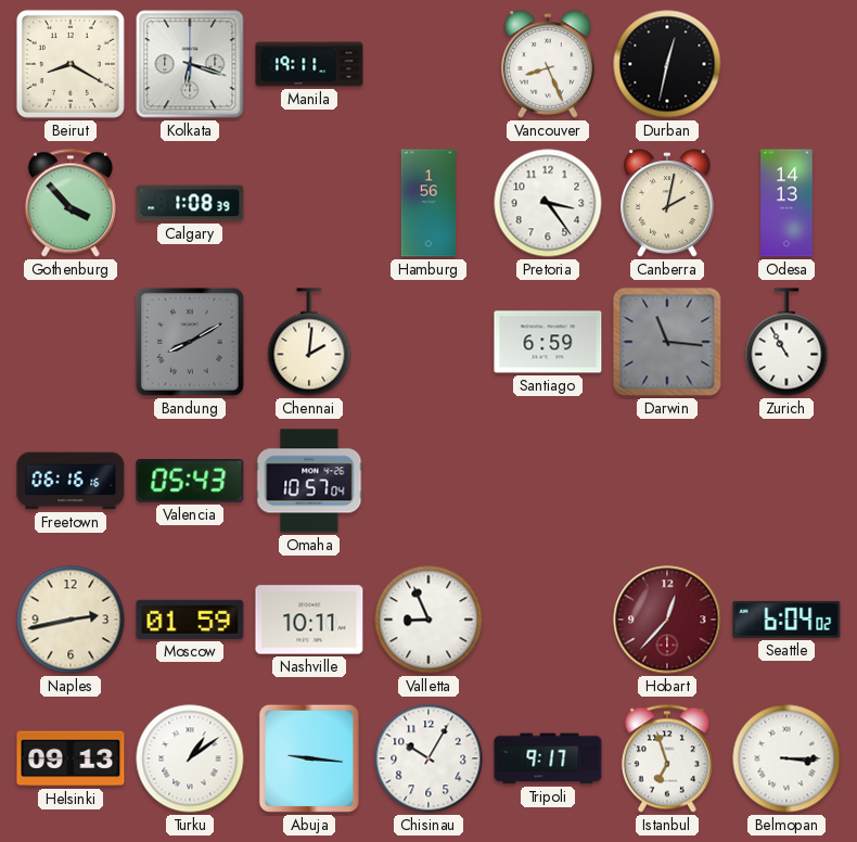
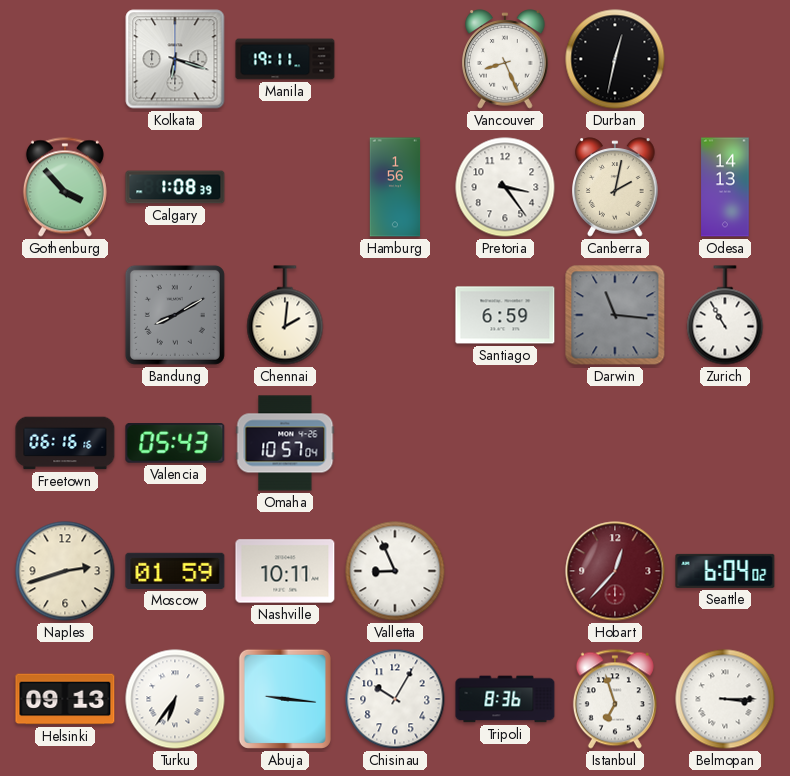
Beirut: 8:20 -> none (71, 64)
Naples: 2:43 -> 2:42 (65, 571)
Turku: 1:09 -> 6:36 (175, 699)
Tripoli: 9:17 -> 8:36 (505, 699)
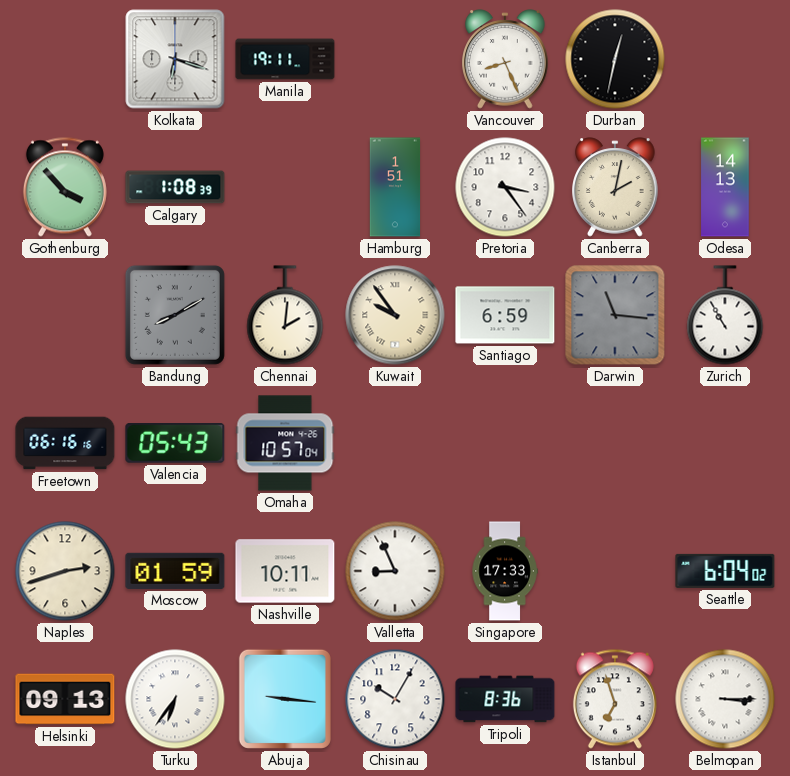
Hamburg: 1:56 -> 1:51 (395, 187)
Kuwait: none -> 9:54 (395, 315)
Singapore: none -> 17:33 (505, 571)
Hobart: 12:37 -> none (615, 571)
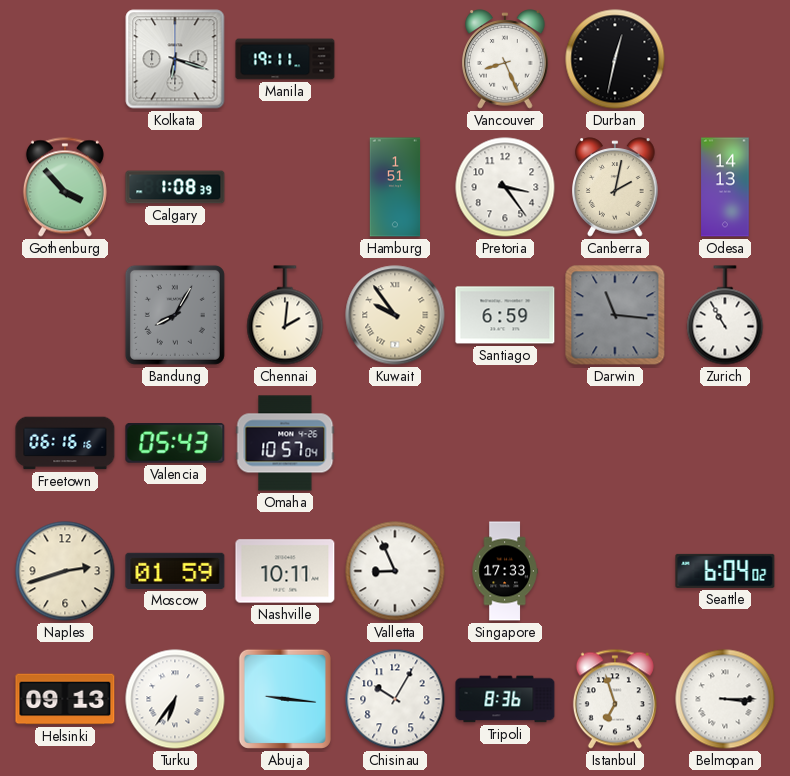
Bandung: 8:10 -> 8:05 (175, 315)
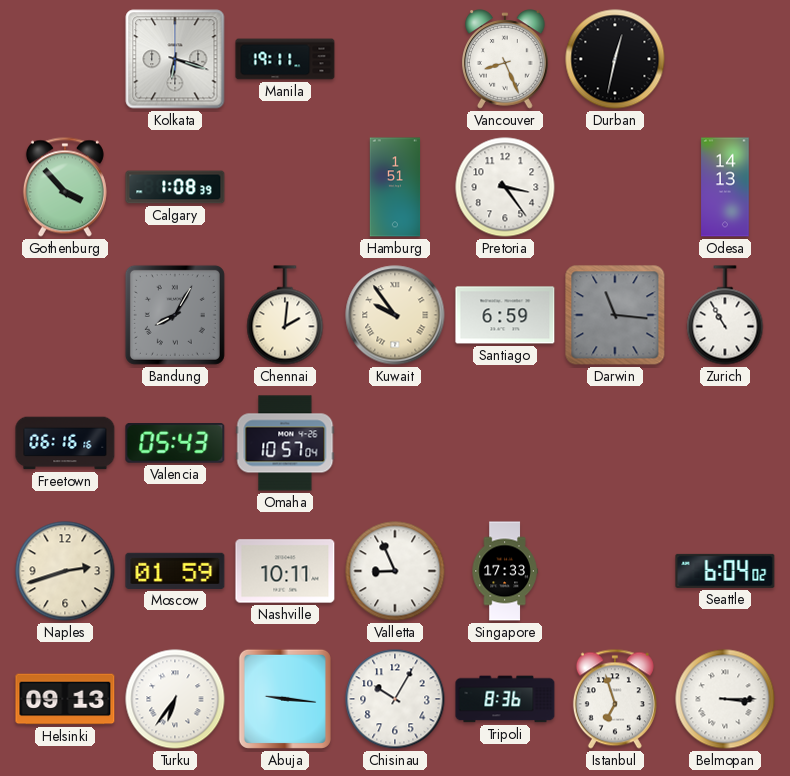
Canberra: 2:02 -> none (615, 187)
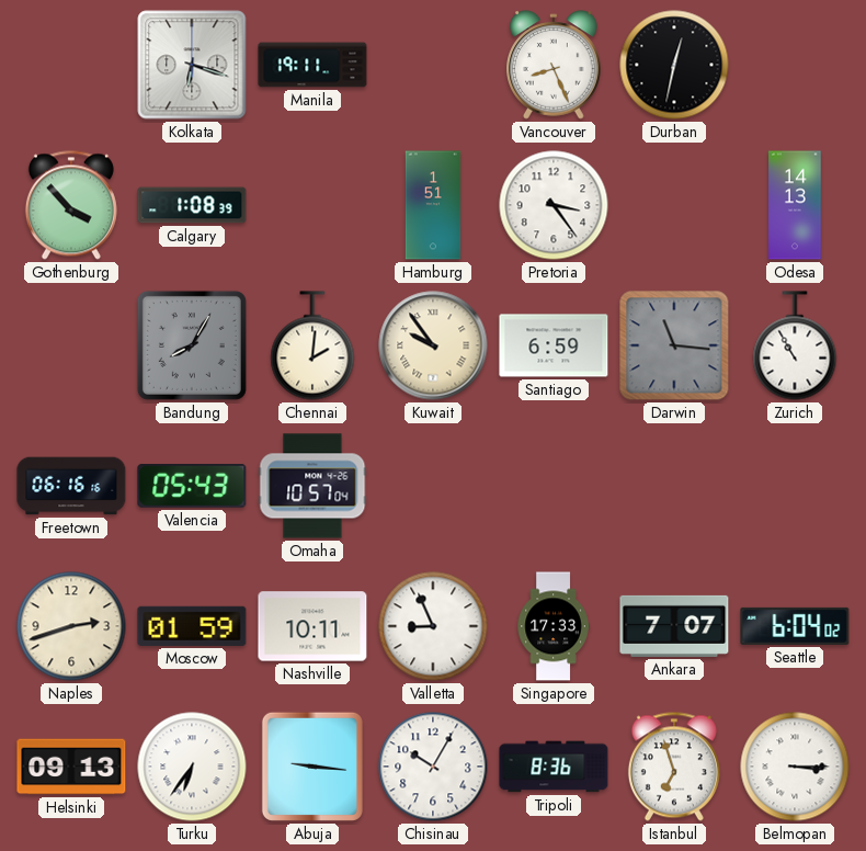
Ankara: none -> 7:07 (674, 626)
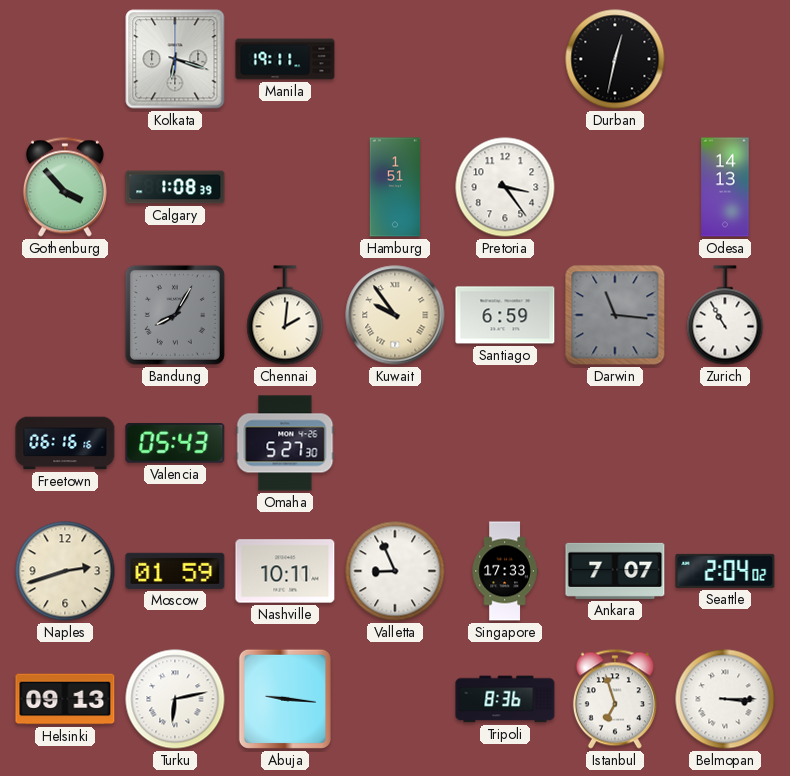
Vancouver: 8:26 -> none (554, 65)
Omaha: 10:57 -> 5:27 (285, 443)
Seattle: 6:04 -> 2:04 (725, 571)
Turku: 6:36 -> 6:13 (175, 699)
Chisinau: 10:05 -> none (433, 767)
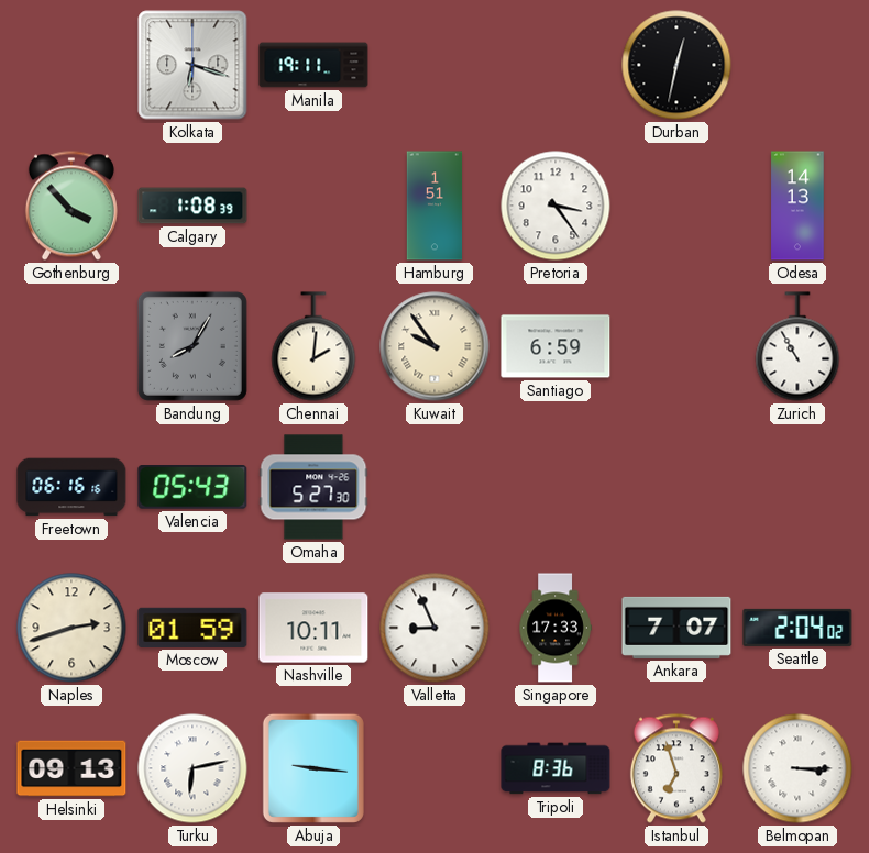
Darwin: 11:16 -> none (615, 315)
